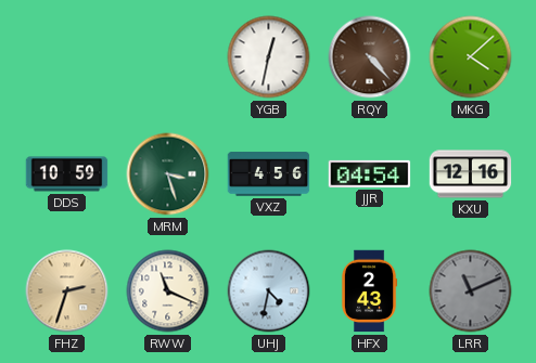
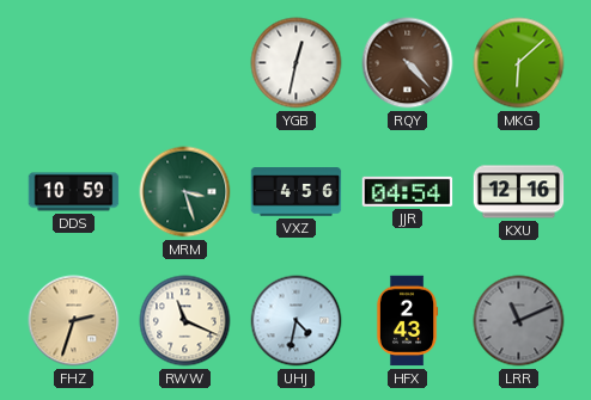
MKG: 4:08 -> 6:08 (519, 63)
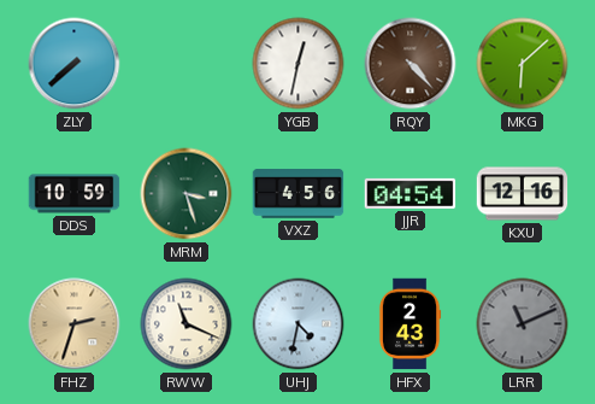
ZLY: none -> 7:38 (75, 64)
